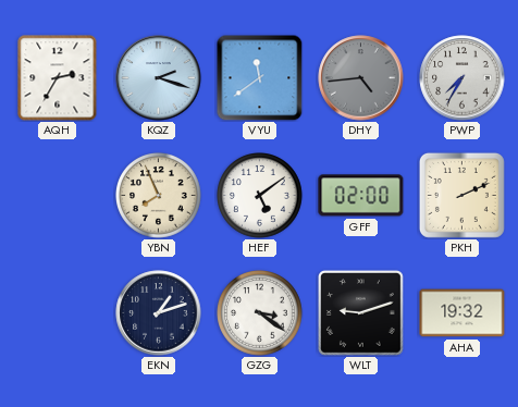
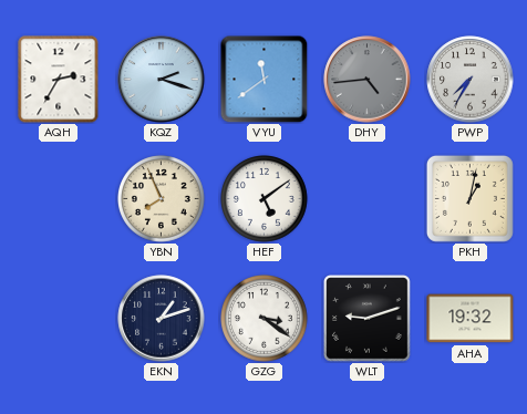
GFF: 02:00 -> none (361, 196)
PKH: 2:11 -> 1:02 (469, 198)
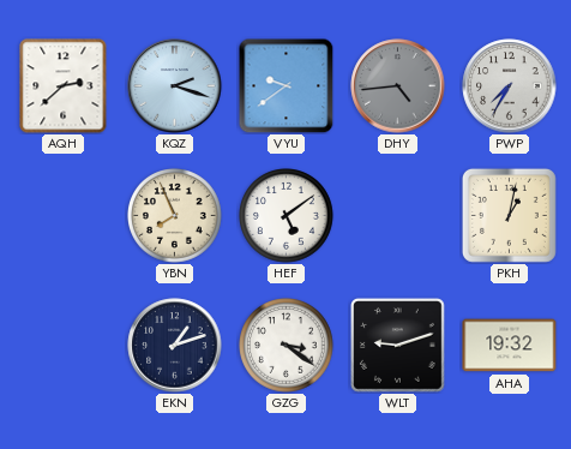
AQH: 2:35 -> 2:38 (64, 86)
VYU: 11:39 -> 9:39 (285, 85)
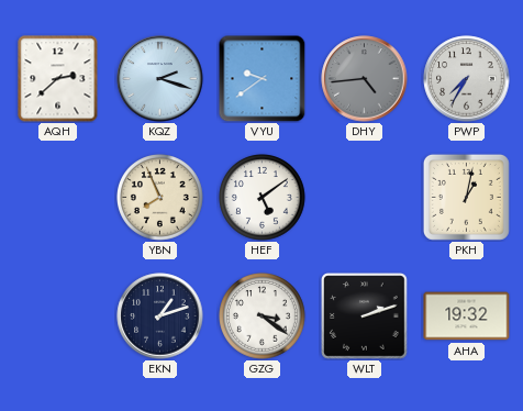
WLT: 9:12 -> 2:12 (365, 316)
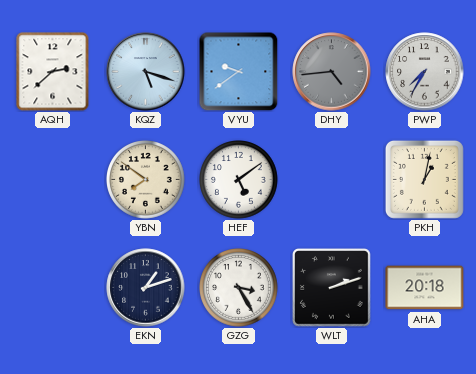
KQZ: 2:18 -> 5:18 (146, 72)
YBN: 7:56 -> 7:51 (146, 180)
GZG: 3:21 -> 3:25 (239, 288)
AHA: 19:32 -> 20:18 (425, 288)
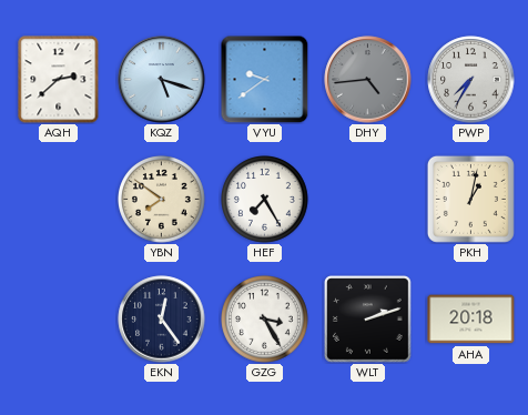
HEF: 5:09 -> 7:25 (265, 200)
EKN: 1:12 -> 12:24 (162, 320)
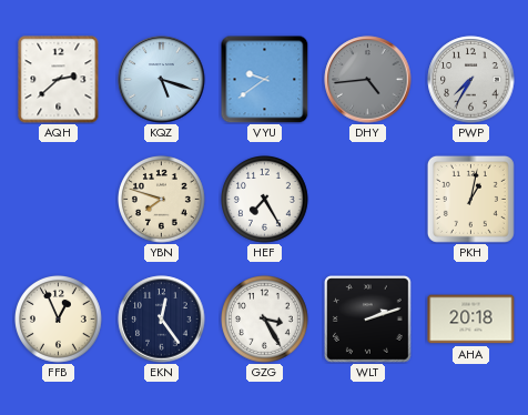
YBN: 7:51 -> 7:48 (162, 200)
FFB: none -> 12:56 (59, 320)
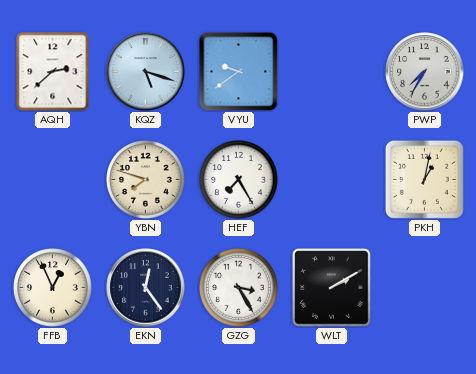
DHY: 4:44 -> none (368, 80)
WLT: 2:12 -> 2:10 (332, 288)
AHA: 20:18 -> none (471, 320)
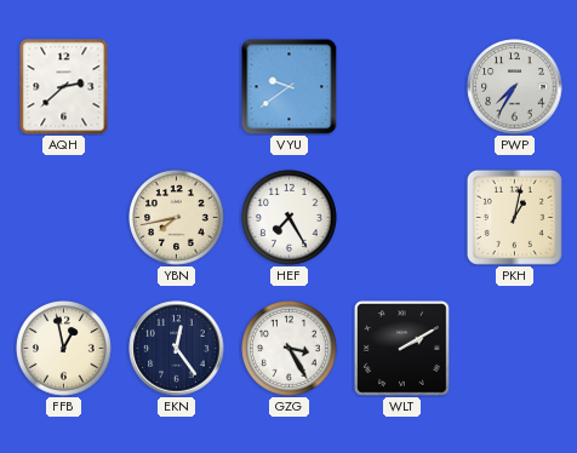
KQZ: 5:18 -> none (146, 72)
YBN: 7:48 -> 7:43 (177, 218)
FFB: 12:56 -> 12:58 (64, 349)
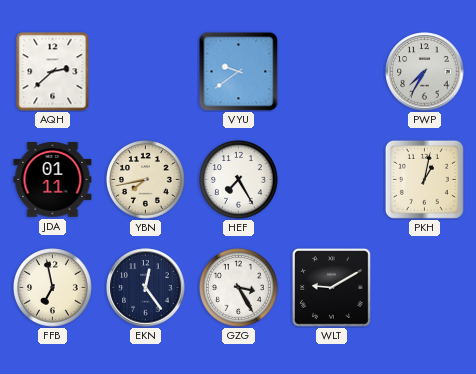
JDA: none -> 01:11 (53, 180)
FFB: 12:58 -> 6:58 (53, 288)
WLT: 2:10 -> 9:10 (332, 288)
